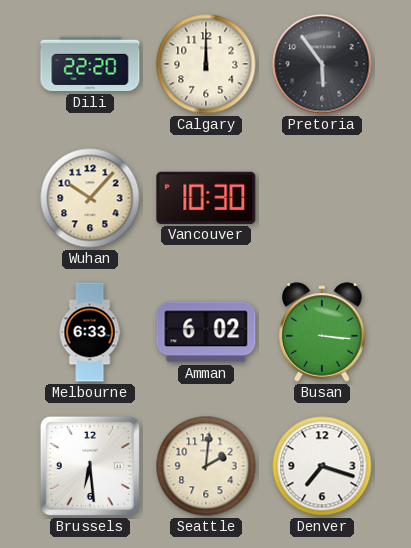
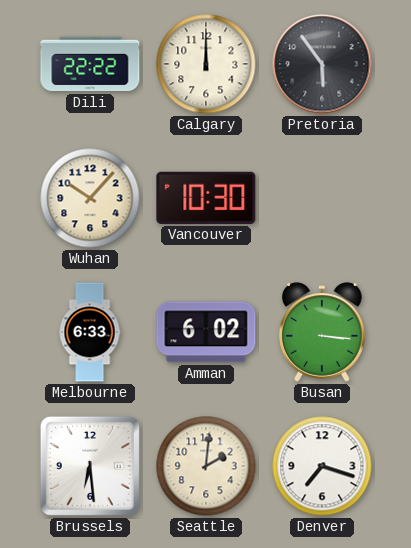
Dili: 22:20 -> 22:22 (90, 64)
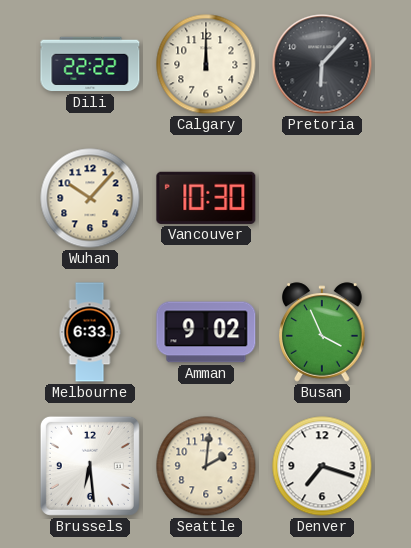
Pretoria: 5:54 -> 6:07 (322, 64)
Amman: 6:02 -> 9:02 (206, 332)
Busan: 3:16 -> 3:56 (322, 332)
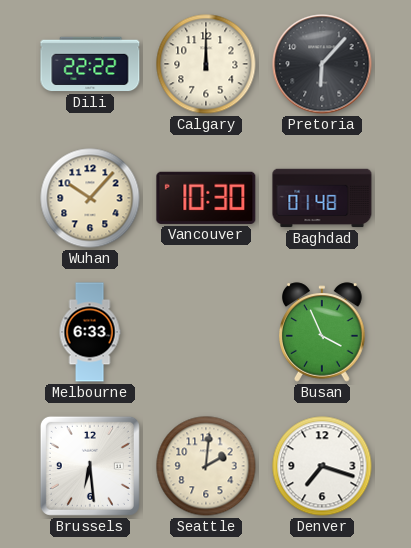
Baghdad: none -> 01:48 (322, 198)
Amman: 9:02 -> none (206, 332)
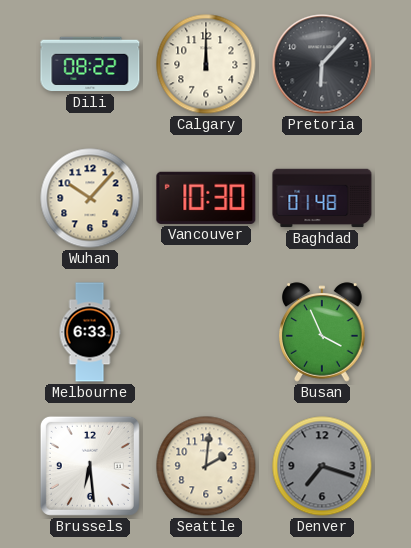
Dili: 22:22 -> 08:22 (90, 64)
Denver dial: white -> grey (322, 466)
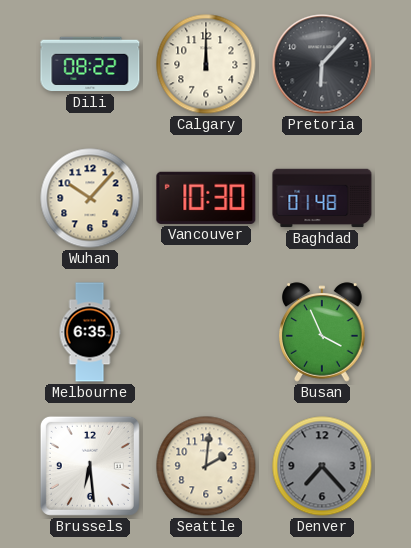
Melbourne: 6:33 -> 6:35 (90, 332)
Denver: 7:18 -> 7:23 (322, 466)
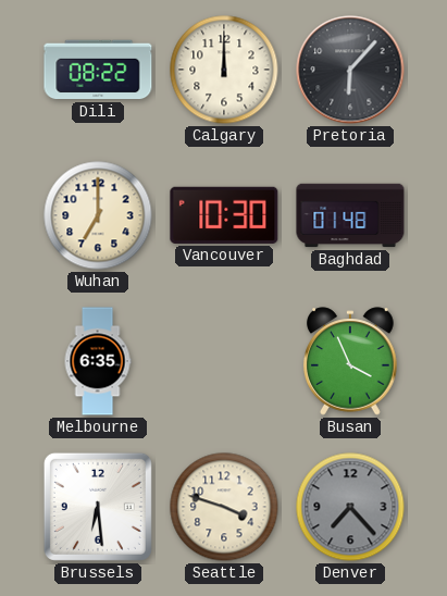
Wuhan: 10:07 -> 7:00 (98, 215)
Seattle: 2:01 -> 3:48 (224, 507)
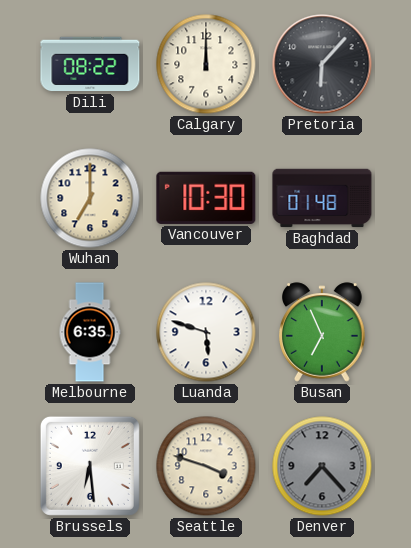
Luanda: none -> 5:48 (206, 332)
Busan: 3:56 -> 6:56 (322, 332)
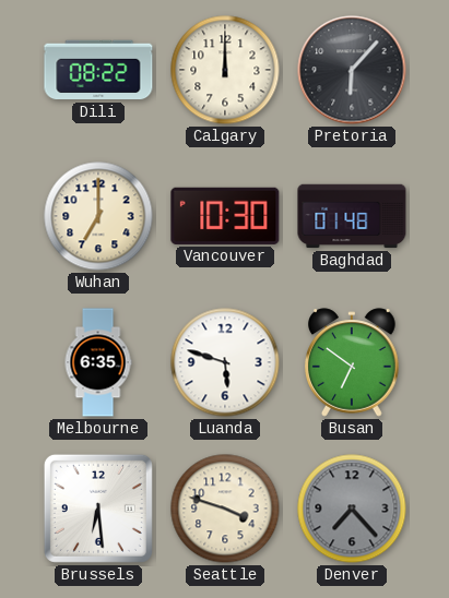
Busan: 6:56 -> 6:51 (352, 362)
